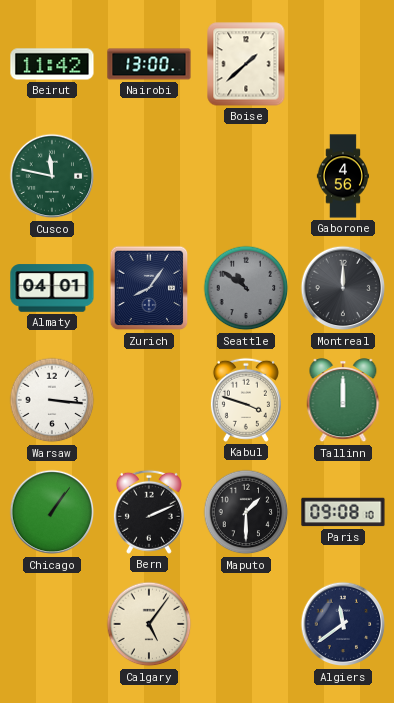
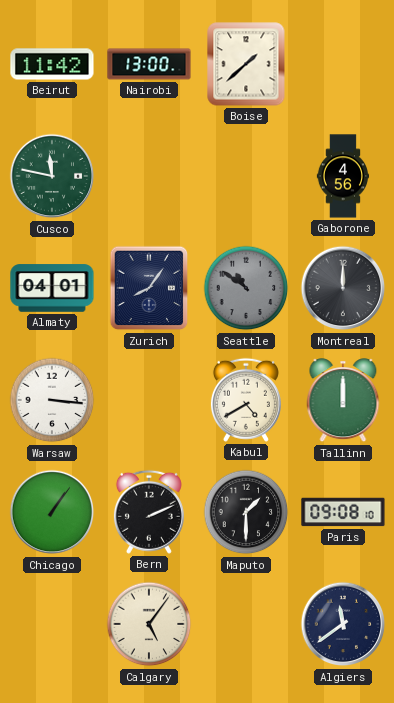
Kabul: 3:48 -> 4:40 (246, 400)
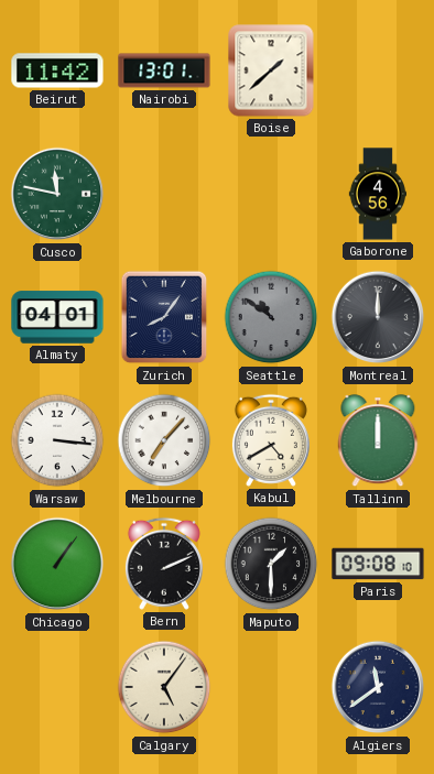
Nairobi: 13:00 -> 13:01 (164, 70)
Melbourne: none -> 7:07 (164, 440)
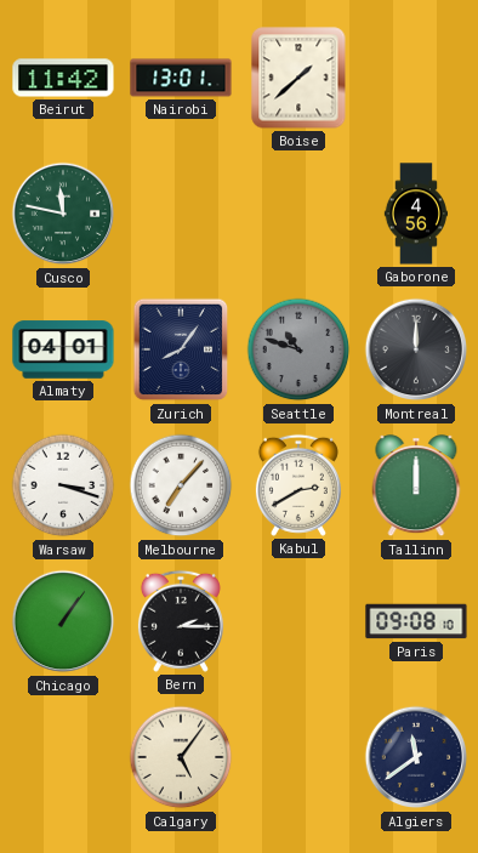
Seattle: 10:51 -> 10:48 (298, 349)
Warsaw: 3:16 -> 3:18 (63, 485)
Kabul: 4:40 -> 2:40 (298, 485)
Bern: 2:11 -> 2:15 (181, 621)
Maputo: 1:30 -> none (271, 564)
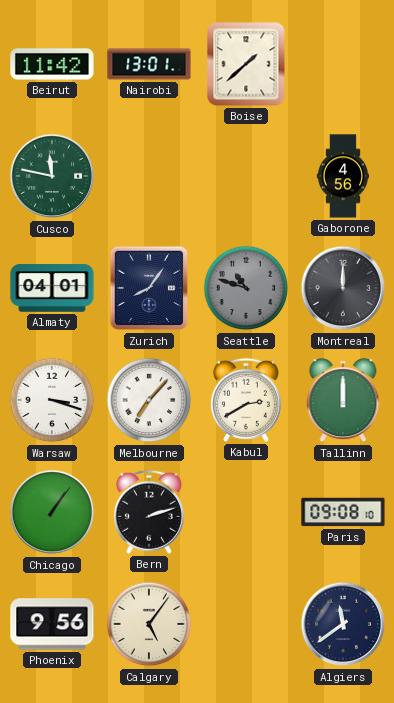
Bern: 2:15 -> 2:12 (149, 512)
Phoenix: none -> 9:56 (52, 624)
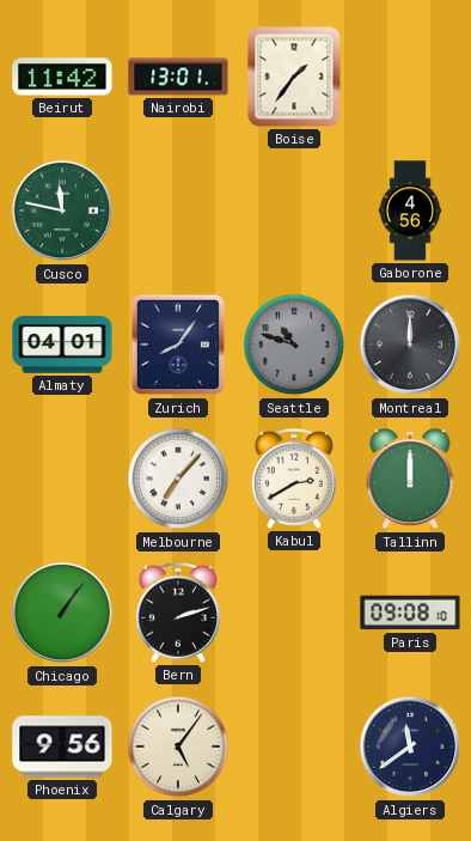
Boise: 1:38 -> 1:36 (294, 77)
Warsaw: 3:18 -> none (52, 400)
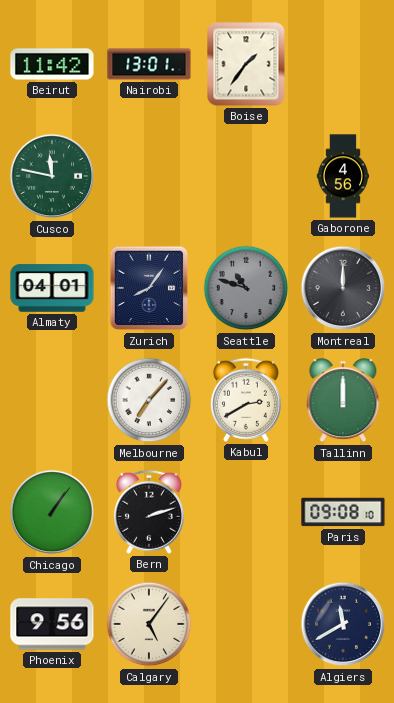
Algiers: 11:39 -> 11:40 (343, 624)
